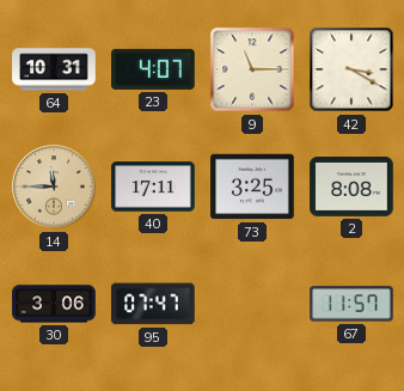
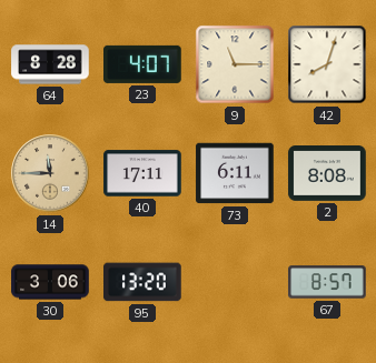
64: 10:31 -> 8:28 (50, 64)
42: 3:20 -> 8:03 (327, 64)
73: 3:25 -> 6:11 (235, 173)
95: 07:47 -> 13:20 (142, 282)
67: 11:57 -> 8:57 (327, 282)
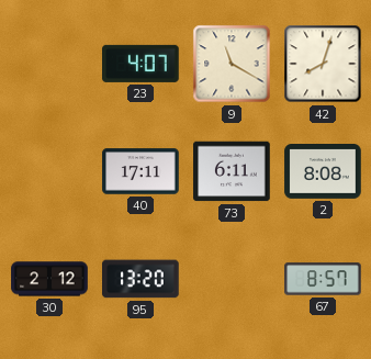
64: 8:28 -> none (50, 64)
9: 11:15 -> 11:20 (232, 64)
14: 11:45 -> none (50, 173)
30: 3:06 -> 2:12 (49, 279)
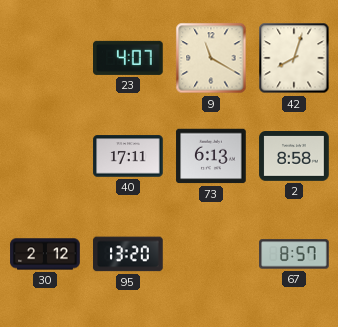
73: 6:11 -> 6:13 (211, 156)
2: 8:08 -> 8:58 (294, 156)
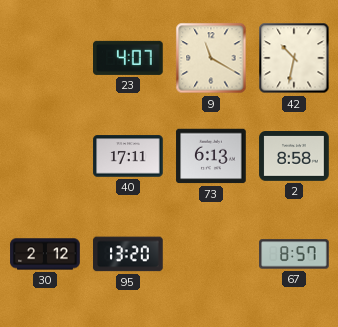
42: 8:03 -> 10:32 (294, 58)
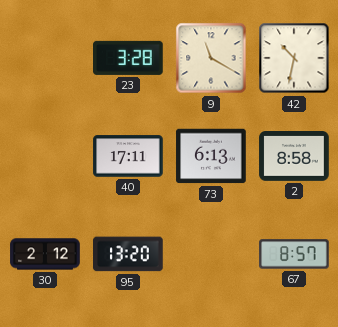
23: 4:07 -> 3:28 (129, 58)
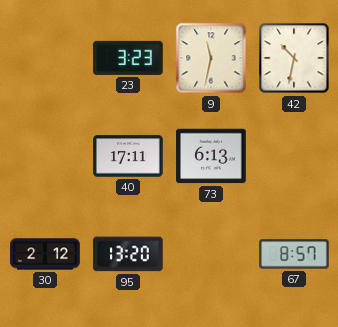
23: 3:28 -> 3:23 (129, 58)
9: 11:20 -> 11:32 (211, 58)
2: 8:58 -> none (294, 156)
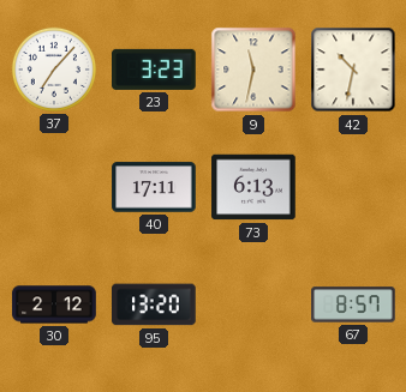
37: none -> 7:07 (54, 70)
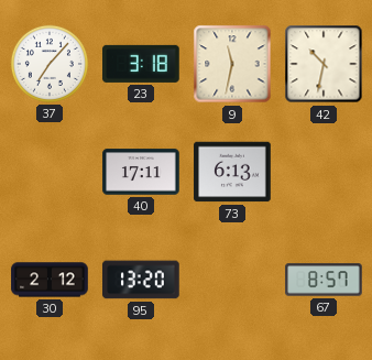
23: 3:23 -> 3:18 (142, 64)
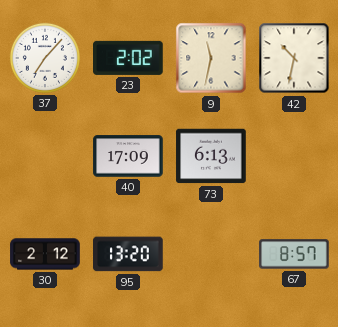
23: 3:18 -> 2:02 (129, 58)
40: 17:11 -> 17:09 (128, 156)
